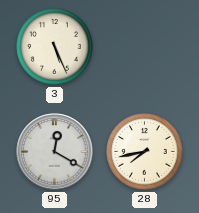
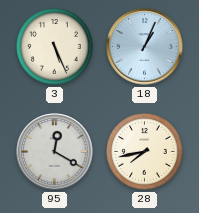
18: none -> 1:04 (145, 47)
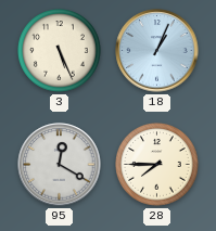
28: 7:43 -> 7:45 (157, 165)
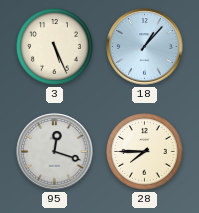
18: 1:04 -> 1:07 (145, 47)
95: 12:20 -> 12:18 (55, 152)
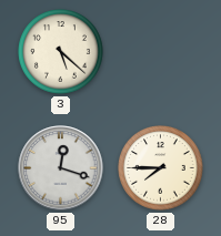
3: 5:26 -> 5:22 (61, 52)
18: 1:07 -> none (145, 47)
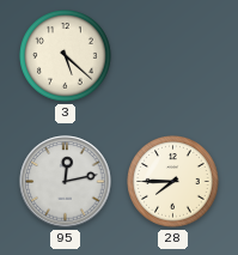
95: 12:18 -> 12:13 (66, 182)
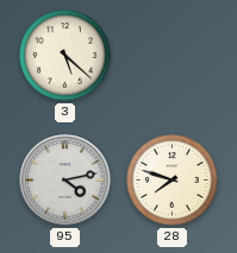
95: 12:13 -> 4:13 (66, 181)
28: 7:45 -> 7:48 (173, 181)
